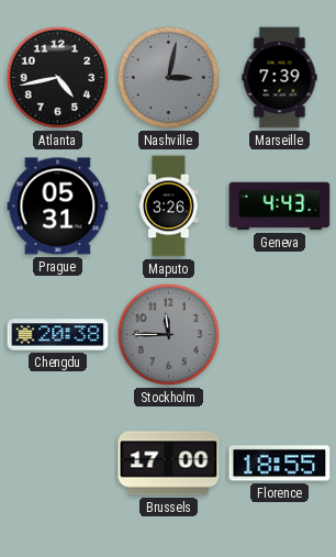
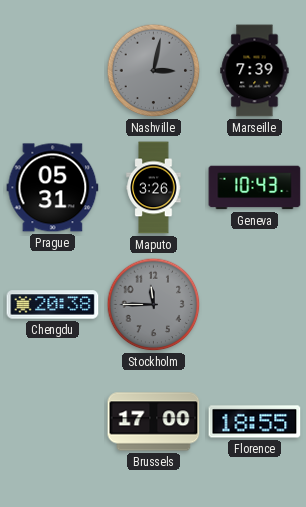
Atlanta: 4:43 -> none (58, 78)
Geneva: 4:43 -> 10:43 (255, 188)
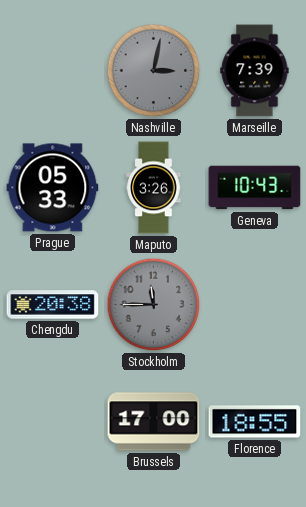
Prague: 05:31 -> 05:33 (53, 188)
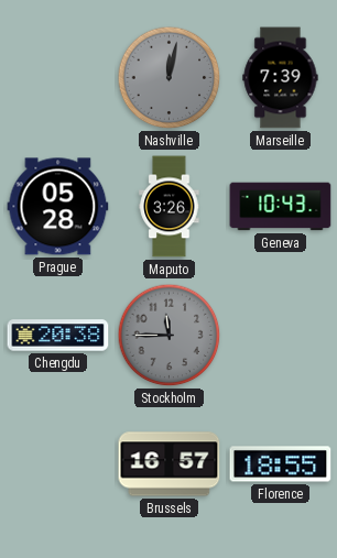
Nashville: 3:02 -> 12:02 (170, 78)
Prague: 05:33 -> 05:28 (58, 207)
Brussels: 17:00 -> 16:57 (170, 464)
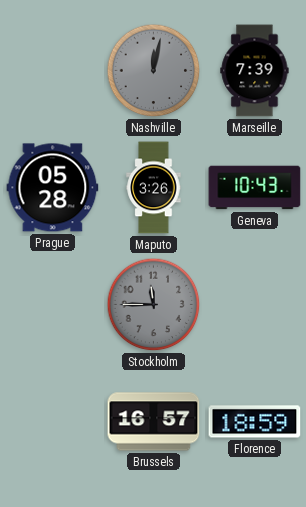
Chengdu: 20:38 -> none (58, 336)
Florence: 18:55 -> 18:59 (255, 422)
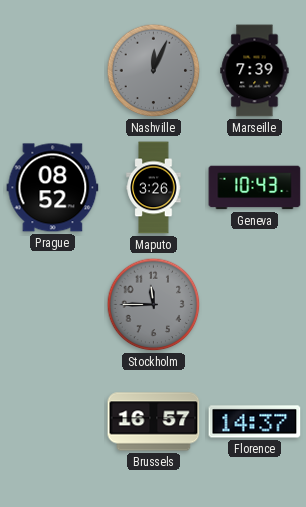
Nashville: 12:02 -> 12:04 (154, 71)
Prague: 05:28 -> 08:52 (53, 188)
Florence: 18:59 -> 14:37 (255, 422)
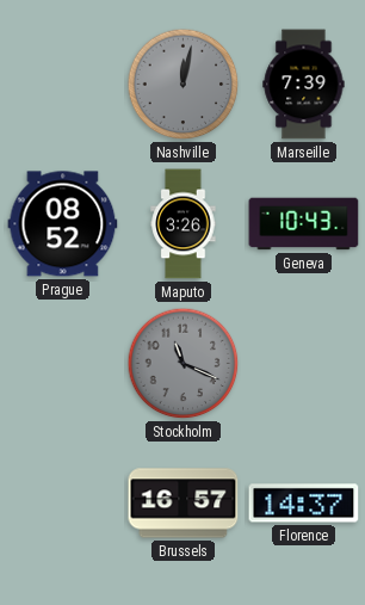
Nashville: 12:04 -> 12:02 (184, 85)
Stockholm: 11:45 -> 11:19 (184, 364)
